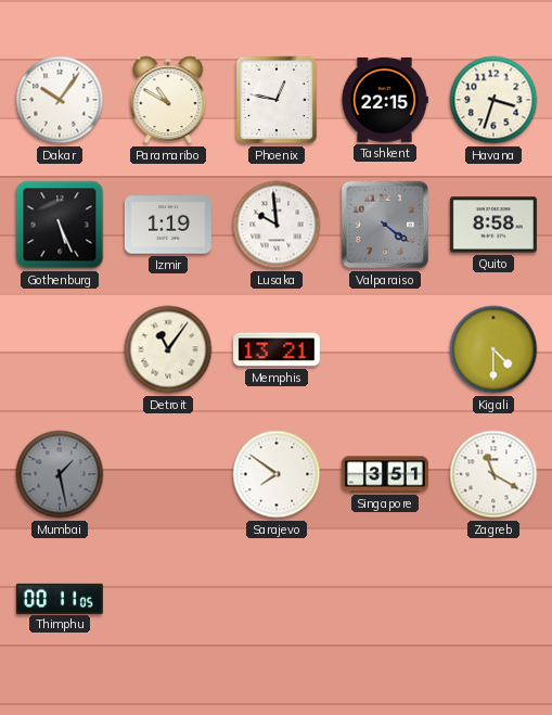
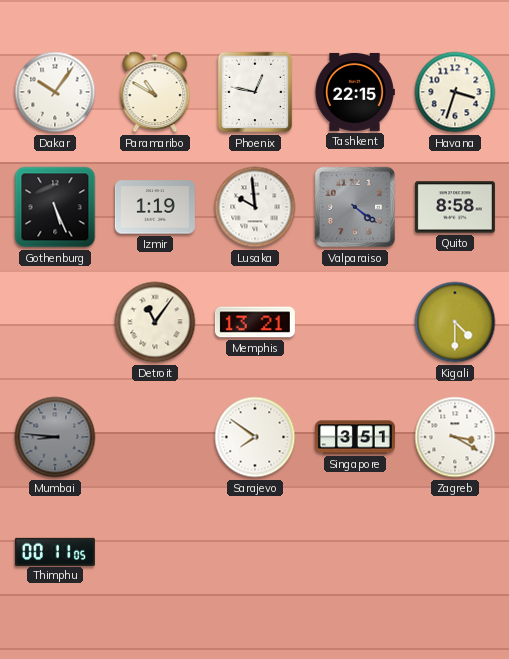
Mumbai: 1:28 -> 8:46 (55, 437)
Zagreb: 11:20 -> 3:20 (455, 437)
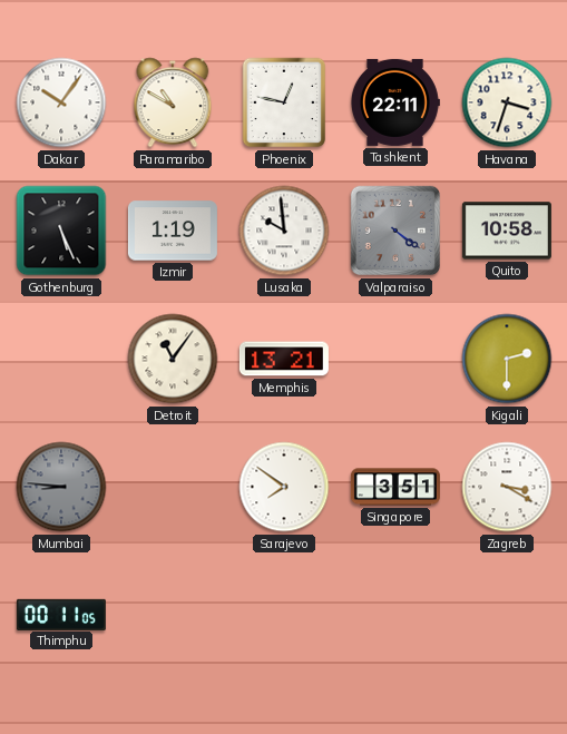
Tashkent: 22:15 -> 22:11 (395, 102)
Quito: 8:58 -> 10:58 (507, 231)
Kigali: 4:30 -> 2:30 (507, 359)
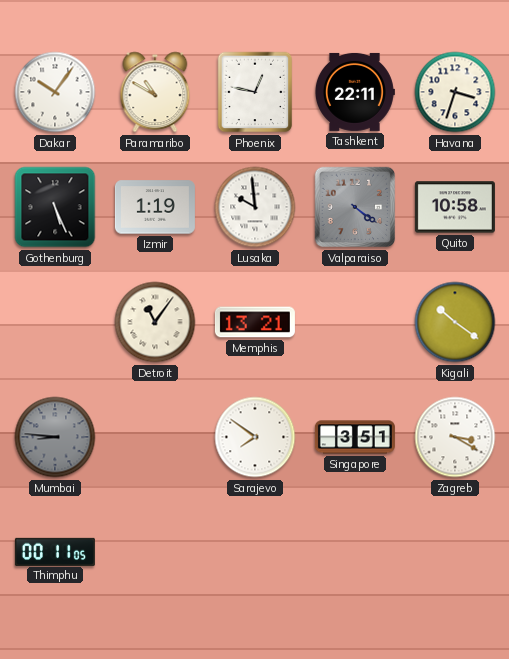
Kigali: 2:30 -> 10:21 (455, 322)
